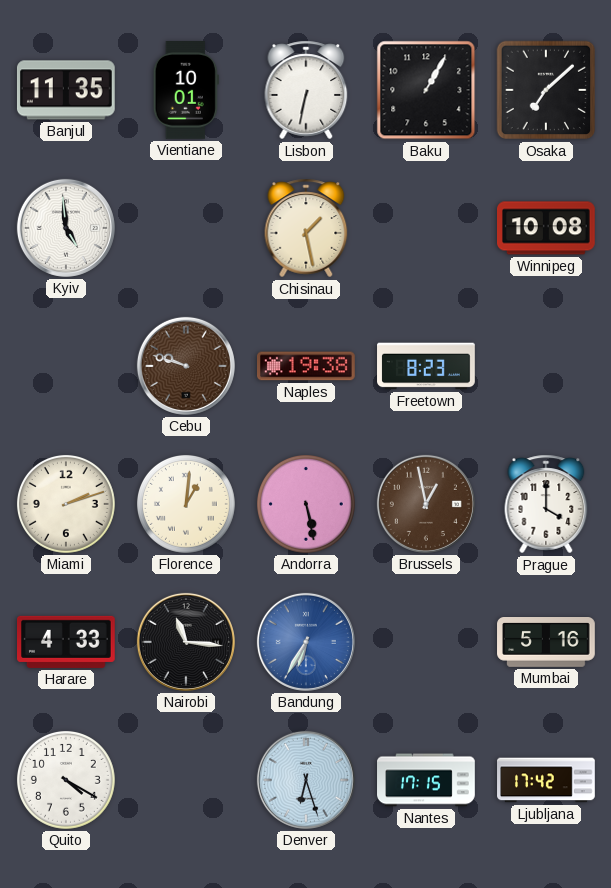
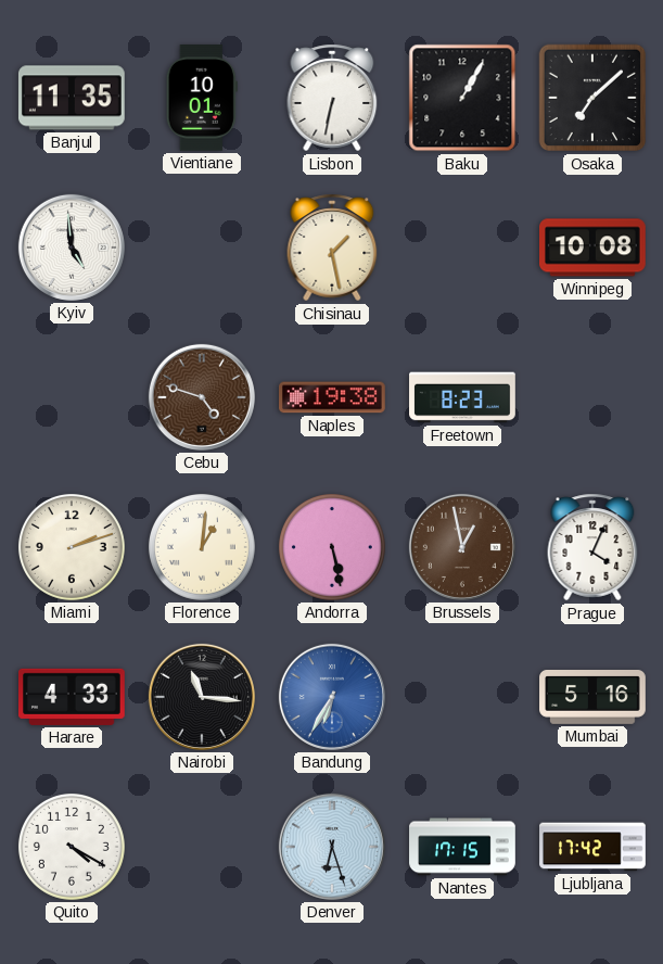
Cebu: 9:48 -> 4:48 (202, 397)
Prague: 4:00 -> 4:04 (592, 547)
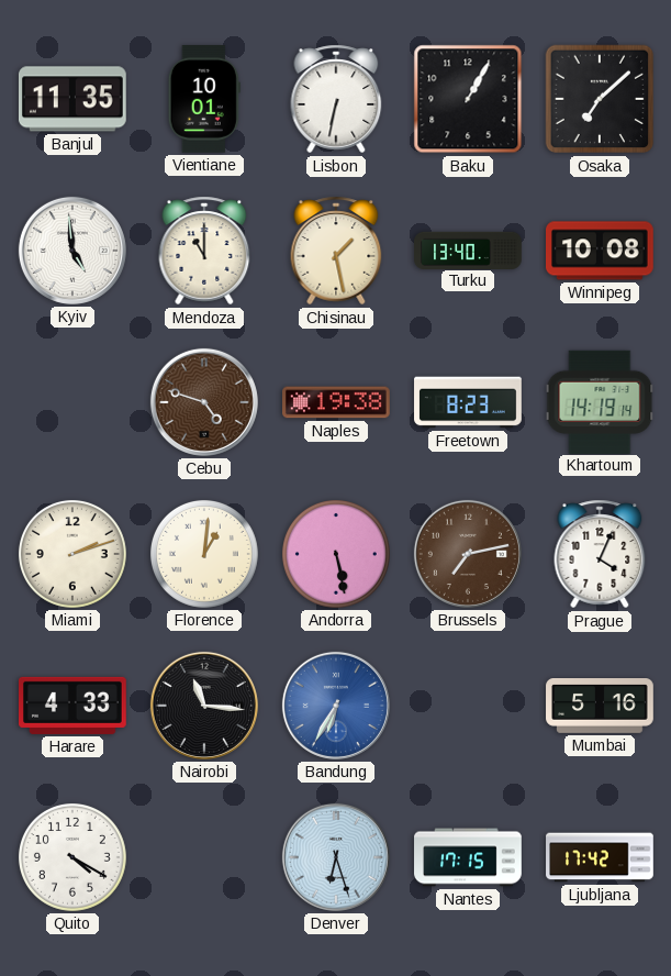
Mendoza: none -> 11:00 (204, 251)
Turku: none -> 13:40 (468, 249)
Khartoum: none -> 14:19 (600, 401)
Brussels: 12:58 -> 7:13 (468, 554)
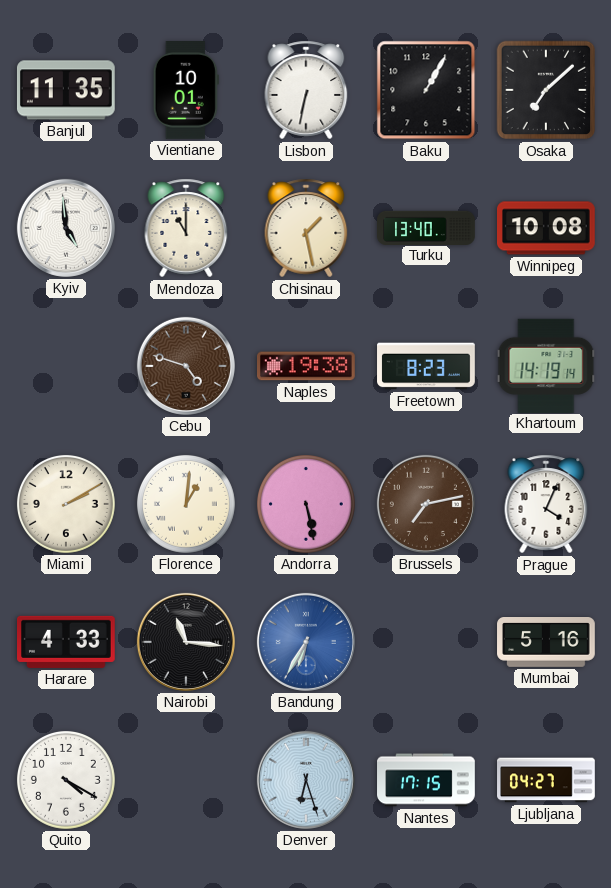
Miami: 2:12 -> 2:10 (66, 504)
Ljubljana: 17:42 -> 04:27 (546, 780)
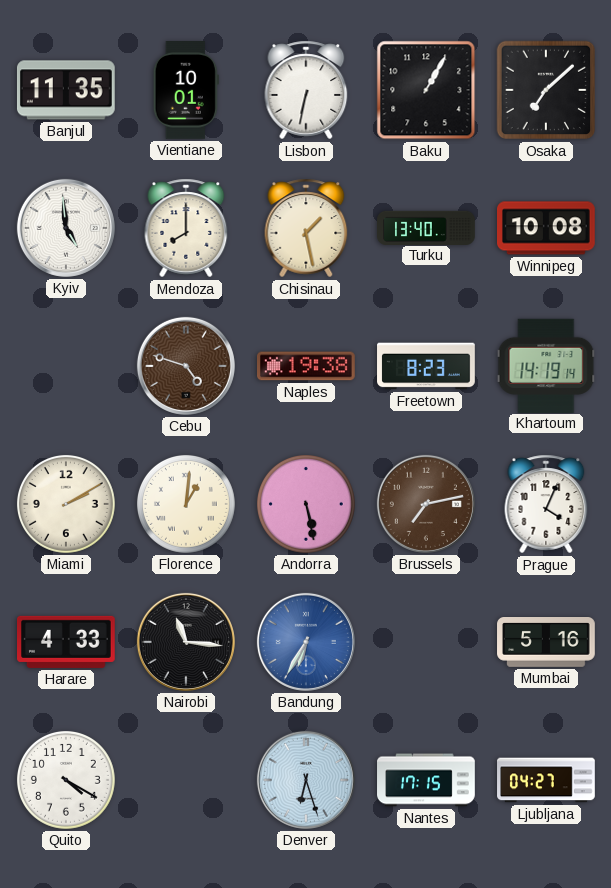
Mendoza: 11:00 -> 8:00 (186, 228)
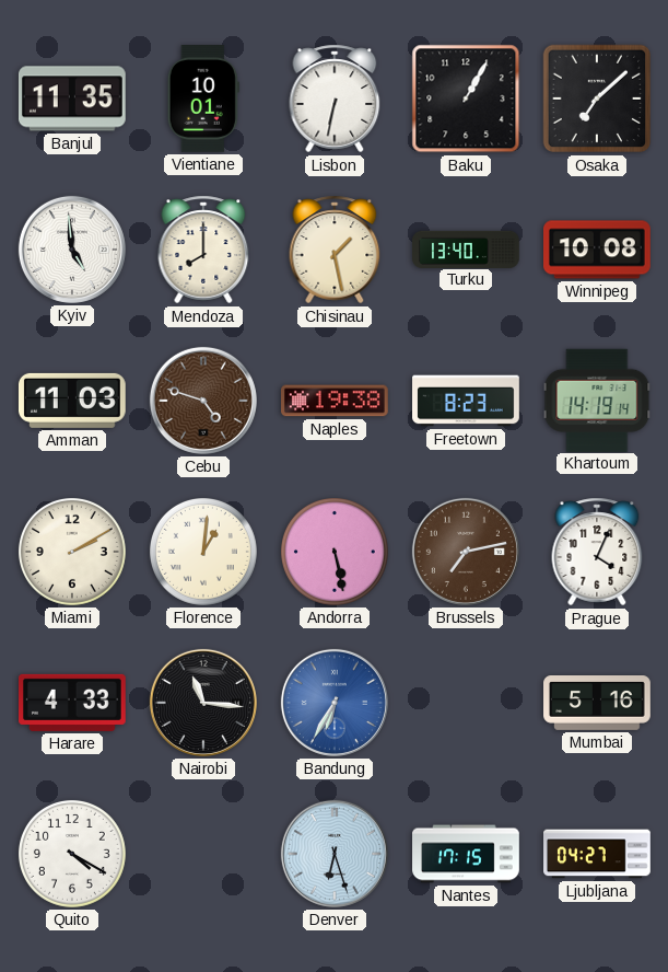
Amman: none -> 11:03 (72, 401)
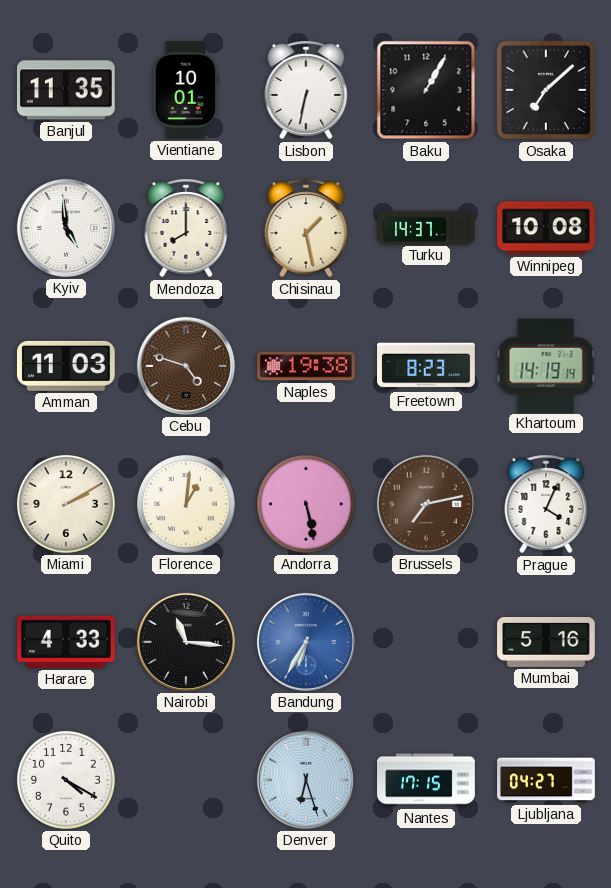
Turku: 13:40 -> 14:37 (426, 227)
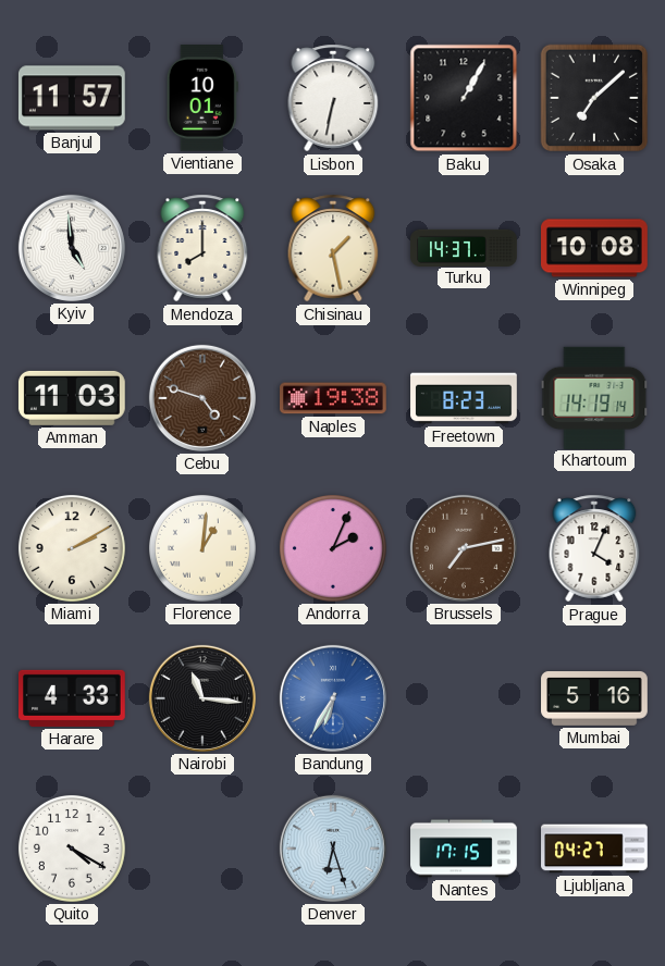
Banjul: 11:35 -> 11:57 (72, 98)
Andorra: 5:28 -> 2:04 (333, 548)
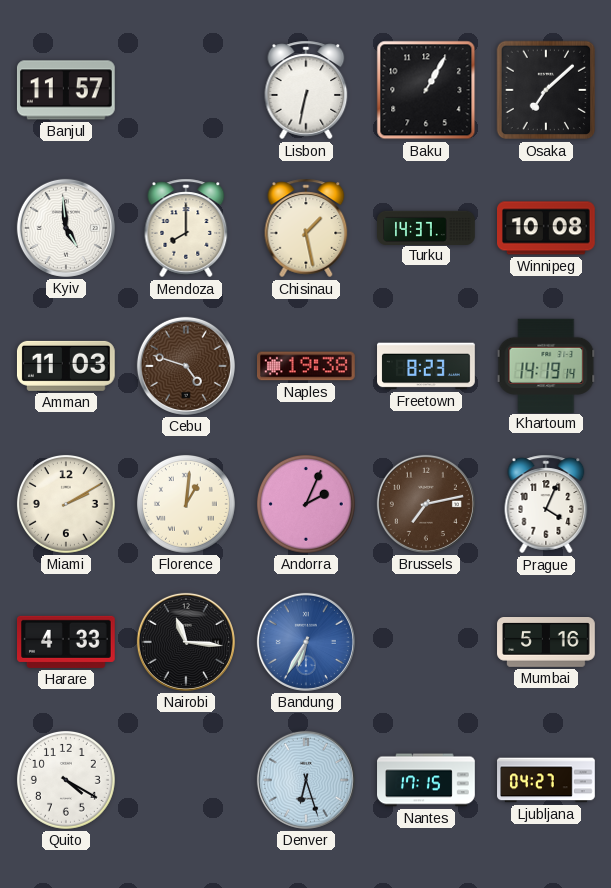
Vientiane: 10:01 -> none (202, 99)
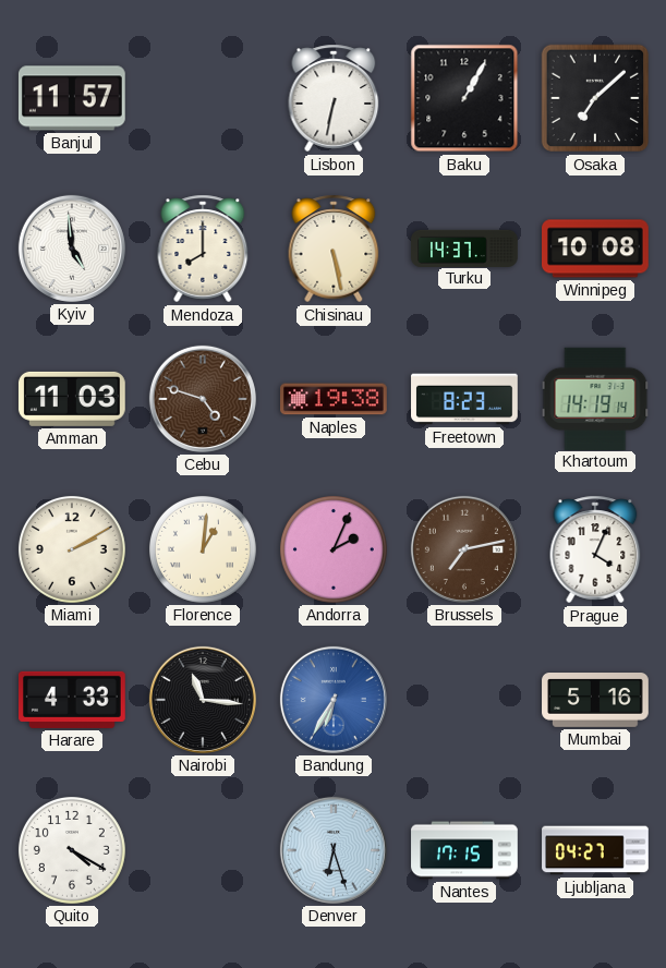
Chisinau: 1:28 -> 5:28 (334, 249)
